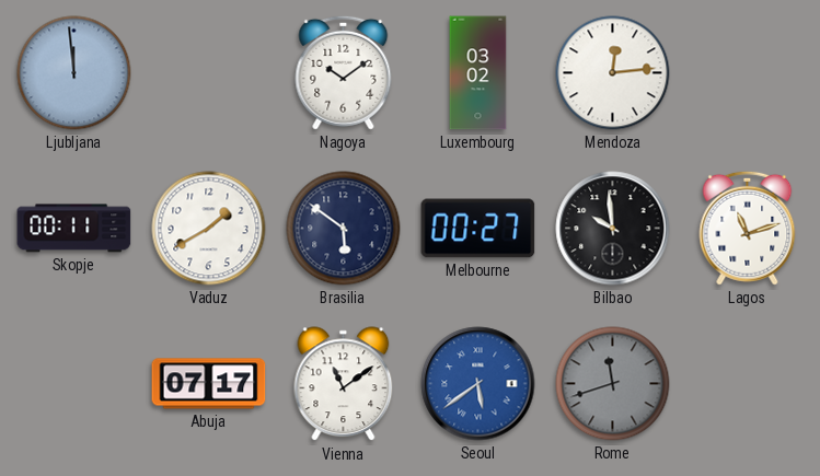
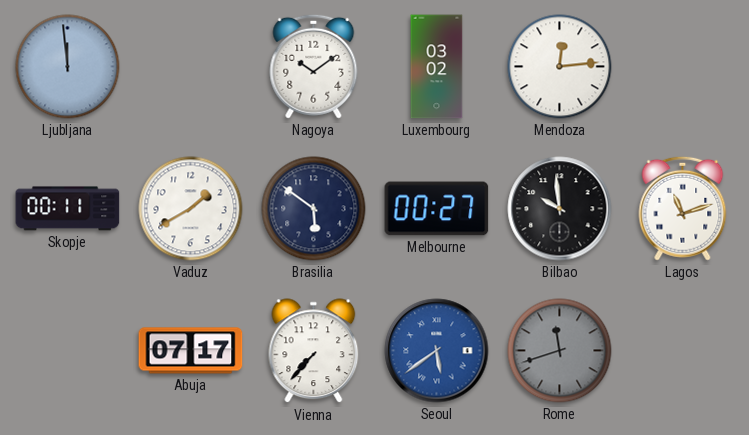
Vienna: 11:09 -> 7:37 (314, 351)
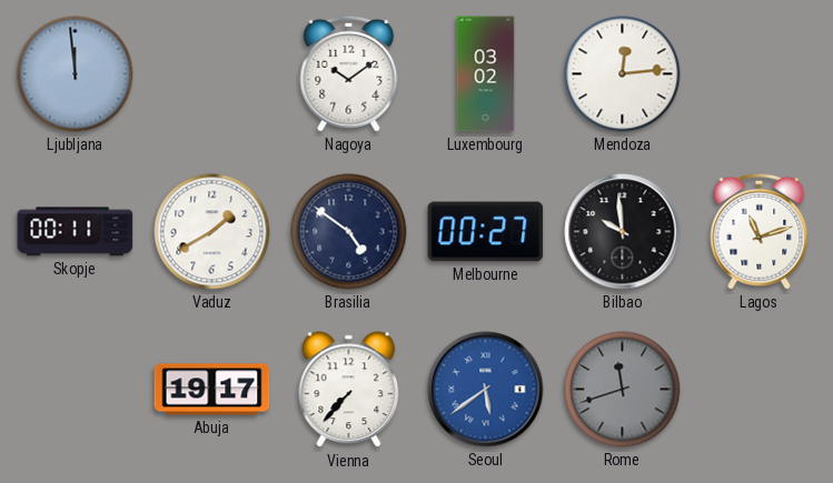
Brasilia: 5:51 -> 4:51 (349, 232)
Abuja: 07:17 -> 19:17 (212, 390)
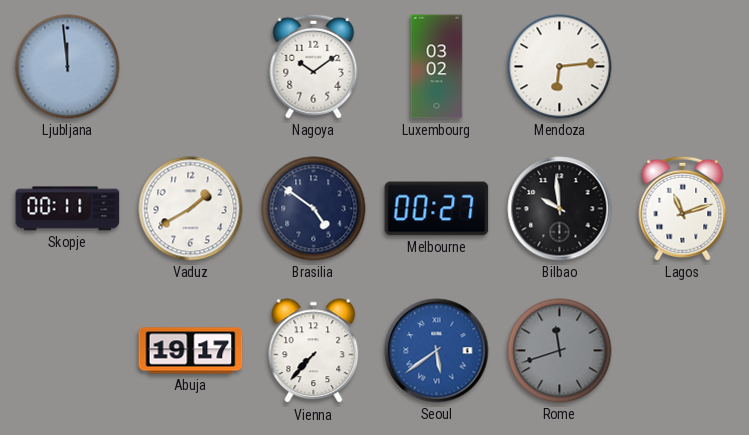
Mendoza: 12:14 -> 6:14 (560, 67)
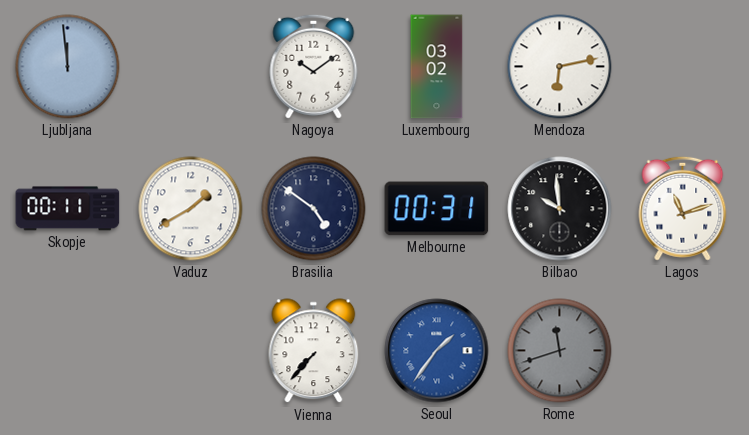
Mendoza: 6:14 -> 6:13 (560, 67)
Melbourne: 00:27 -> 00:31 (437, 209)
Abuja: 19:17 -> none (191, 351)
Seoul: 5:39 -> 1:36 (437, 351)
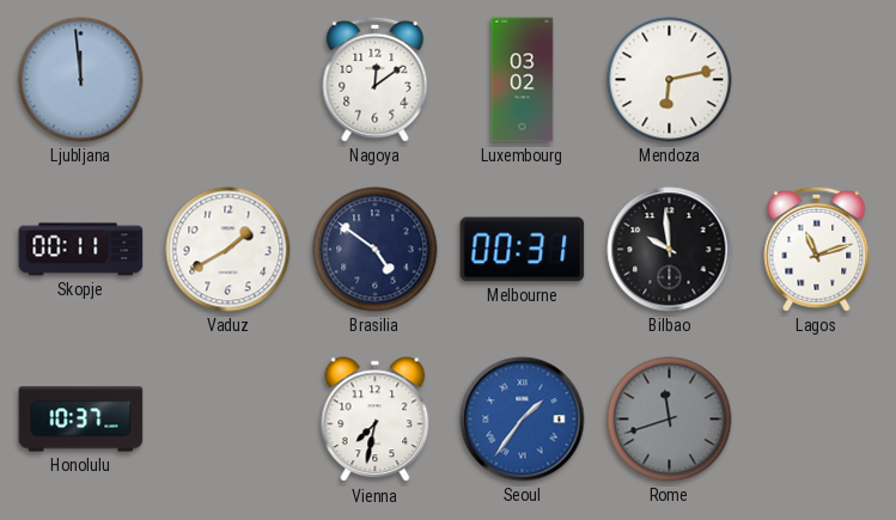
Nagoya: 10:09 -> 12:09 (376, 79)
Honolulu: none -> 10:37 (81, 420)
Vienna: 7:37 -> 7:32 (376, 420)
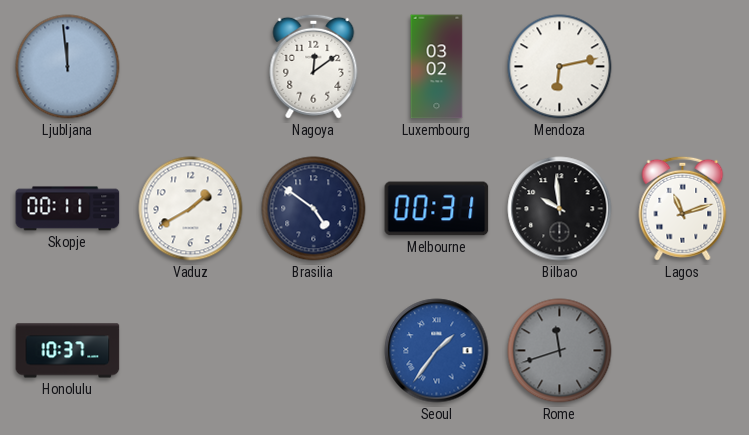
Vienna: 7:32 -> none (376, 420)
